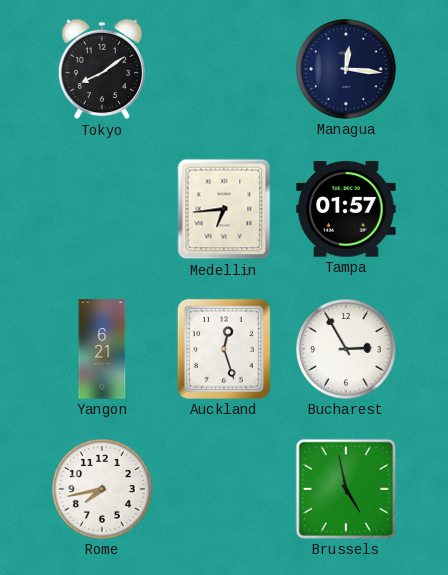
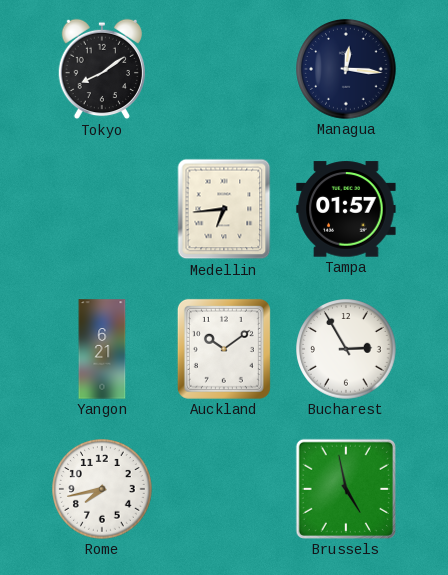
Auckland: 12:27 -> 10:09 (224, 349)
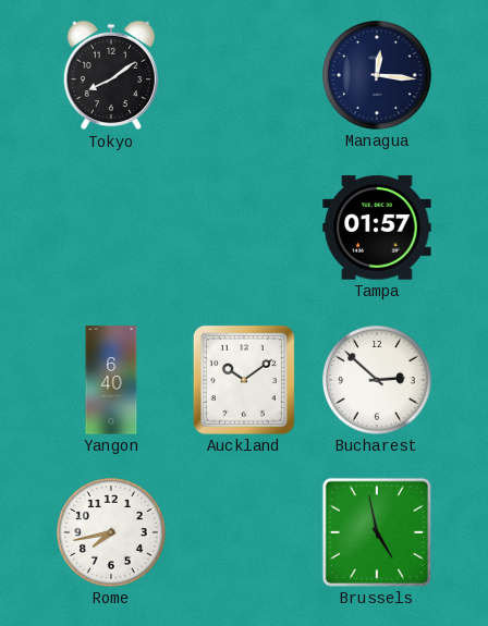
Medellin: 6:44 -> none (224, 209)
Yangon: 6:21 -> 6:40 (111, 380)
Bucharest: 2:55 -> 2:52 (377, 380)
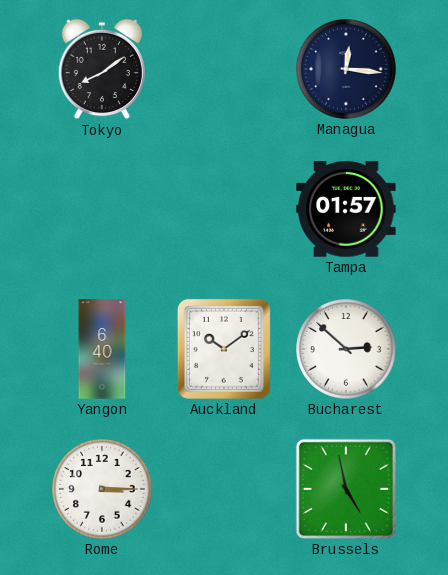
Rome: 7:43 -> 3:15 (102, 489)
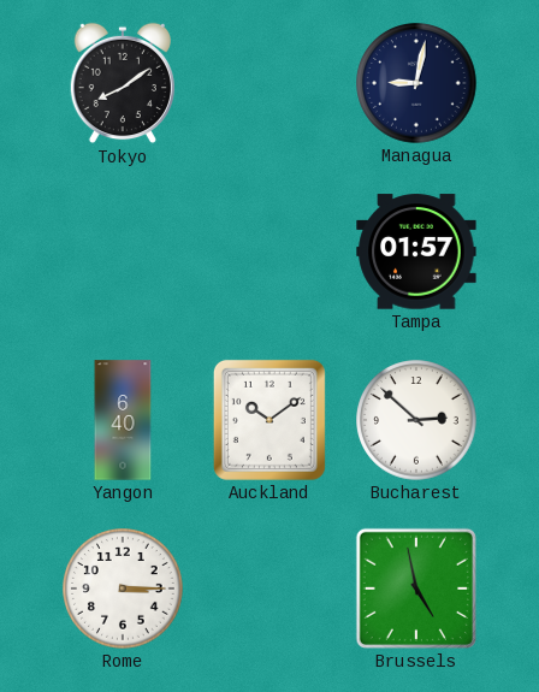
Managua: 12:16 -> 9:02 (416, 83)
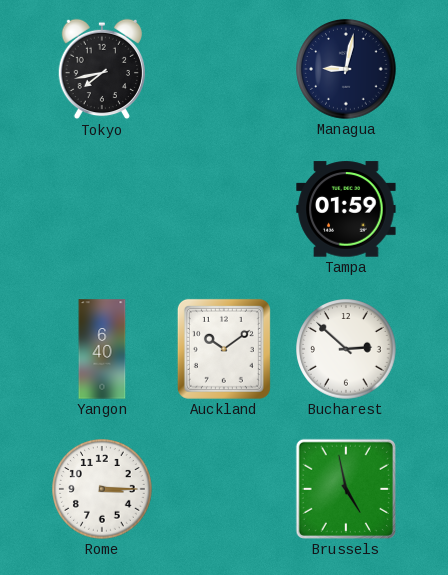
Tokyo: 8:09 -> 7:43 (101, 69)
Tampa: 01:57 -> 01:59 (346, 209)
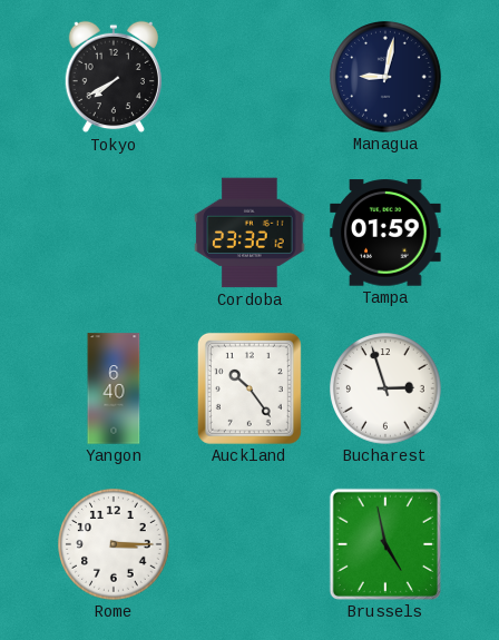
Tokyo: 7:43 -> 7:40 (112, 77)
Cordoba: none -> 23:32 (250, 233)
Auckland: 10:09 -> 10:24 (250, 388)
Bucharest: 2:52 -> 2:57 (385, 388)
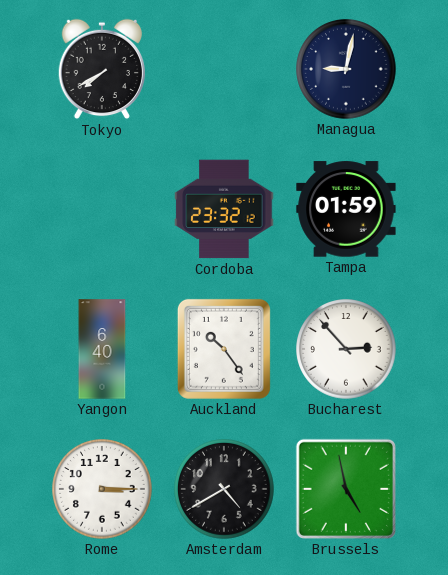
Bucharest: 2:57 -> 2:53 (346, 349)
Amsterdam: none -> 4:40 (224, 489)
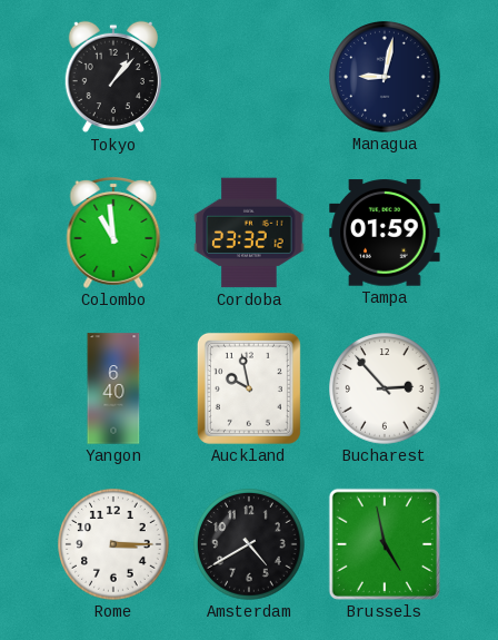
Tokyo: 7:40 -> 1:07 (112, 77)
Colombo: none -> 10:59 (113, 234)
Auckland: 10:24 -> 9:58 (249, 388)
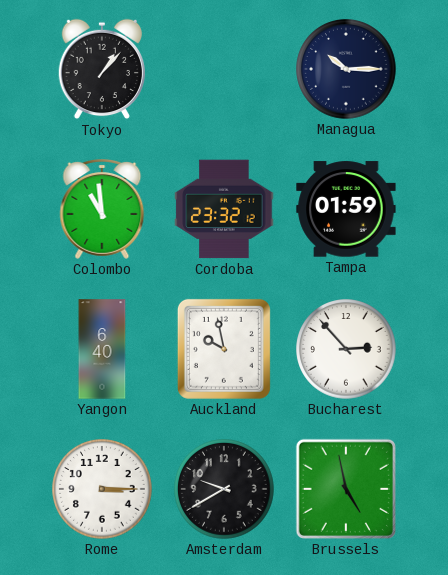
Managua: 9:02 -> 10:15 (346, 69)
Amsterdam: 4:40 -> 9:40 (224, 489)
